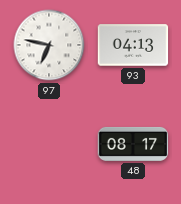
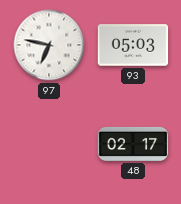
93: 04:13 -> 05:03 (133, 45)
48: 08:17 -> 02:17 (133, 144)
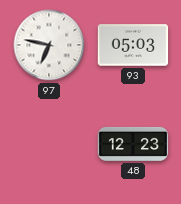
48: 02:17 -> 12:23 (133, 144)
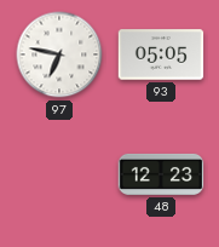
93: 05:03 -> 05:05 (161, 54)
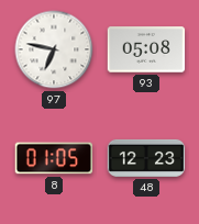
93: 05:05 -> 05:08 (146, 49)
8: none -> 01:05 (54, 158)
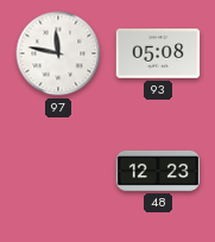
97: 6:47 -> 11:47 (58, 53)
8: 01:05 -> none (54, 158)
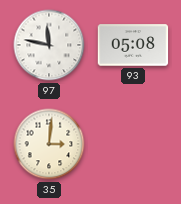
35: none -> 3:01 (49, 144)
48: 12:23 -> none (158, 171)
